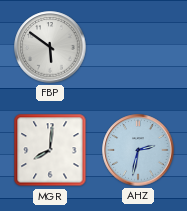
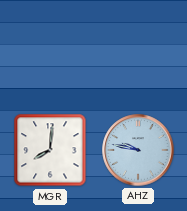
FBP: 5:51 -> none (50, 47)
AHZ: 2:32 -> 9:47 (138, 150)
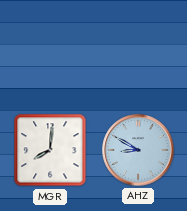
AHZ: 9:47 -> 8:50 (138, 150)
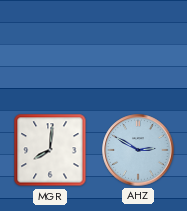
AHZ: 8:50 -> 2:50 (138, 150)
